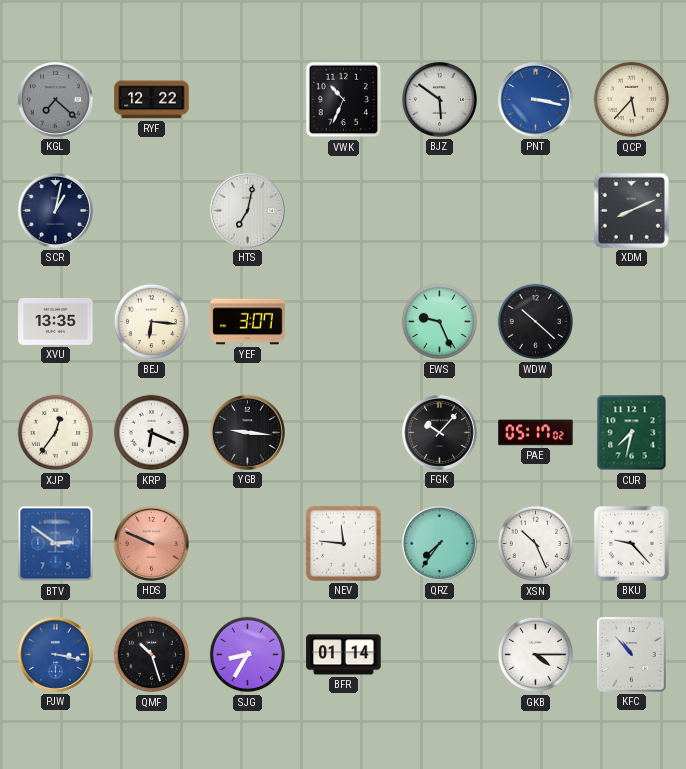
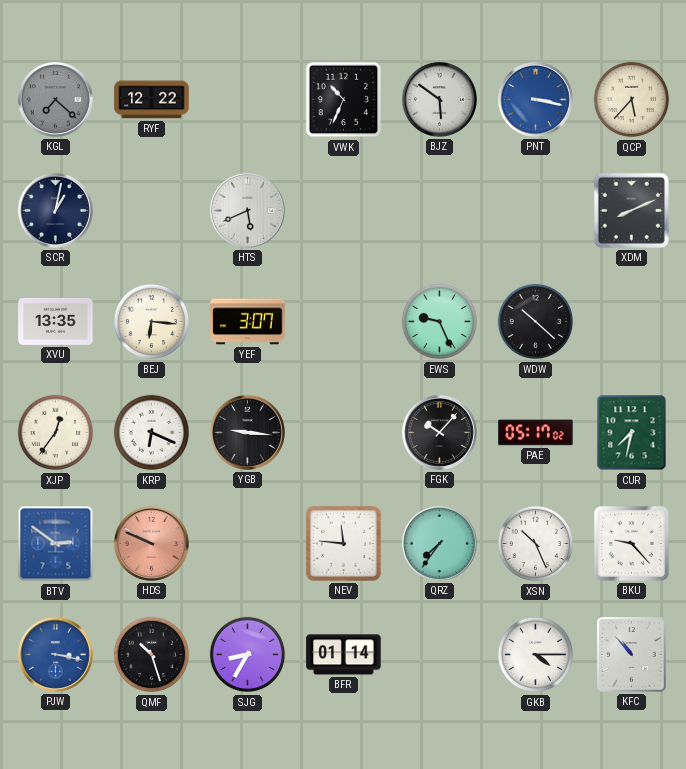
HTS: 7:02 -> 5:41 (247, 210)
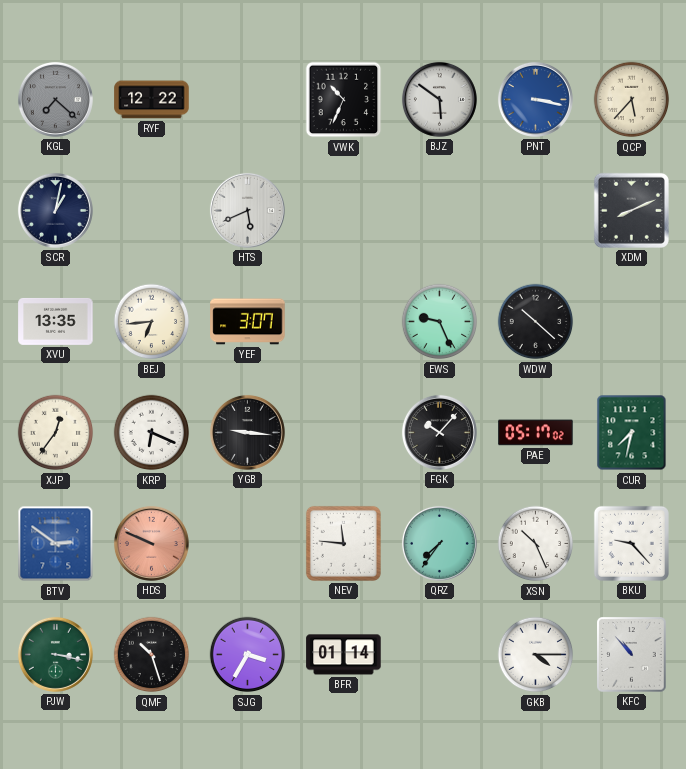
BEJ: 6:16 -> 6:44 (152, 322)
PJW dial: blue -> green (55, 654)
SJG: 8:35 -> 3:35 (248, 655)
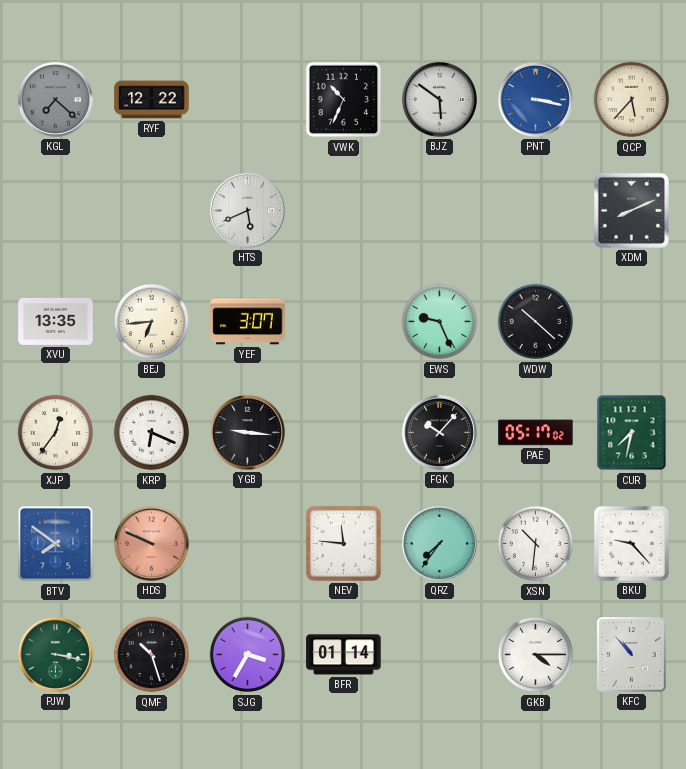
SCR: 1:02 -> none (55, 210)
BTV: 2:51 -> 7:51 (56, 544)
XSN: 10:26 -> 10:31 (536, 544)
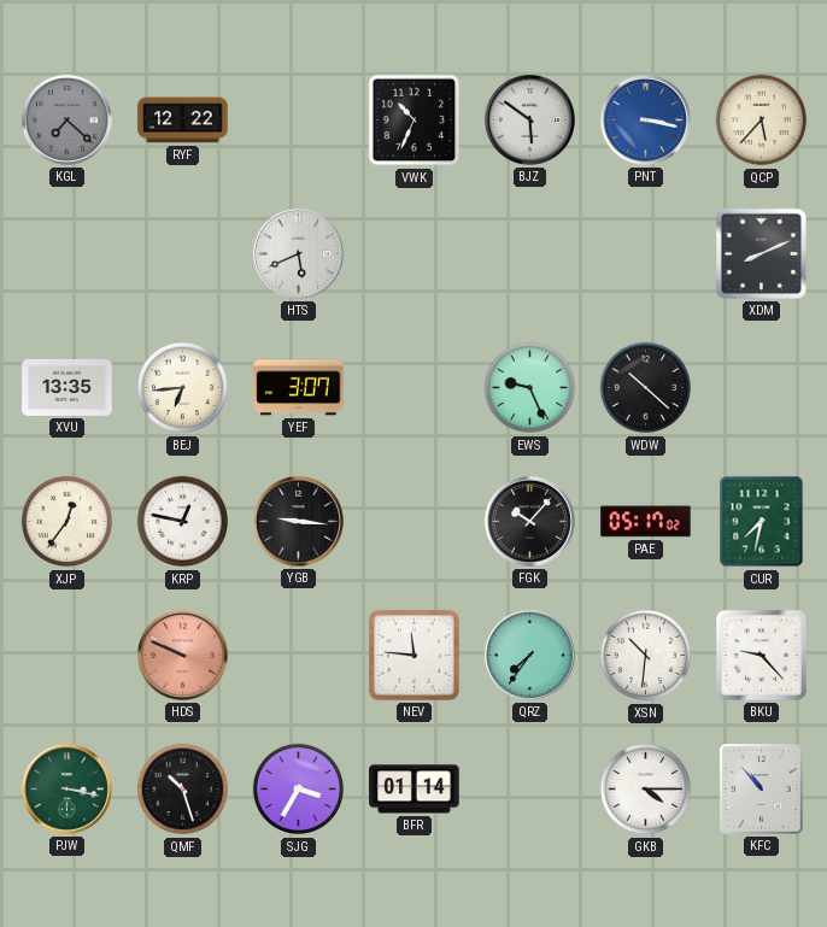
KRP: 6:19 -> 12:47 (183, 522)
BTV: 7:51 -> none (56, 544)
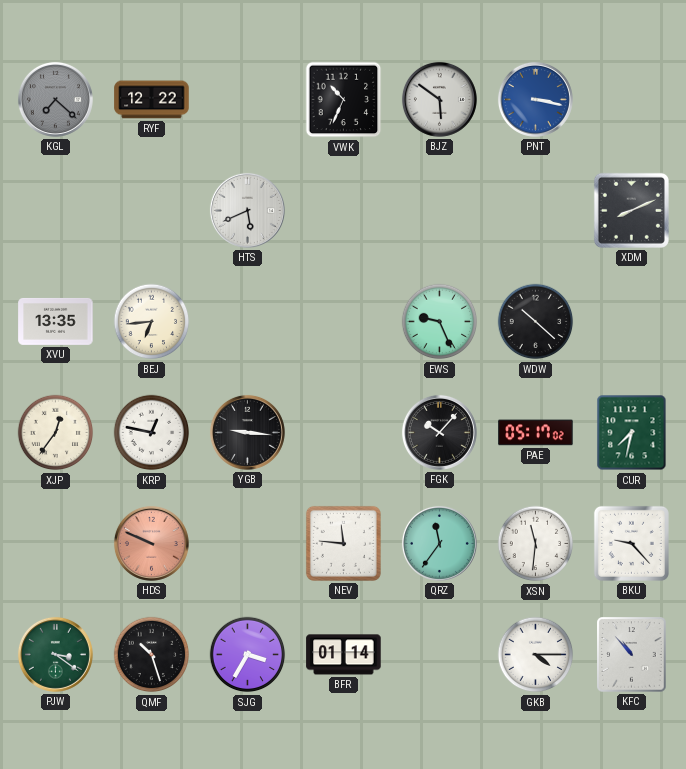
QCP: 5:37 -> none (762, 121)
YEF: 3:07 -> none (299, 388)
QRZ: 7:36 -> 11:36 (439, 543)
XSN: 10:31 -> 11:31 (536, 544)
PJW: 3:17 -> 3:21 (55, 654)
